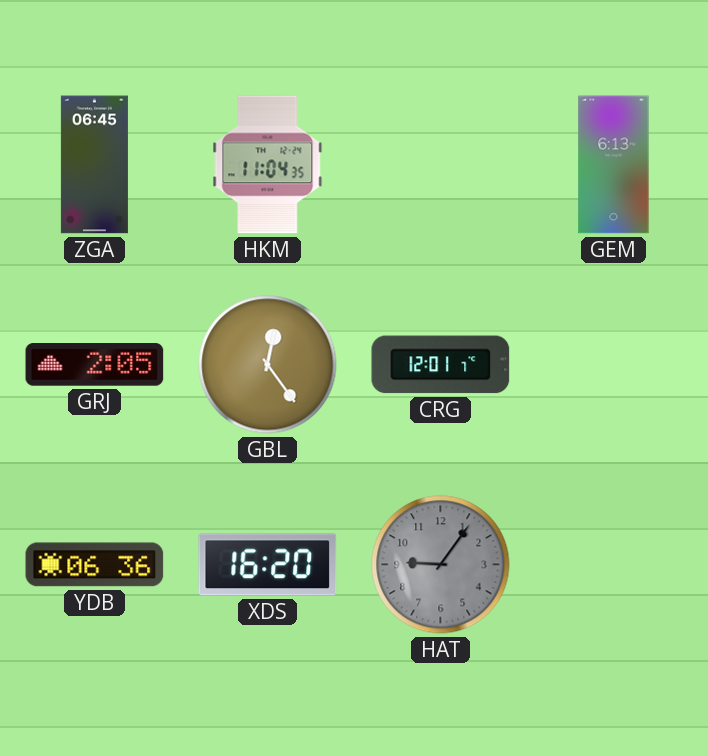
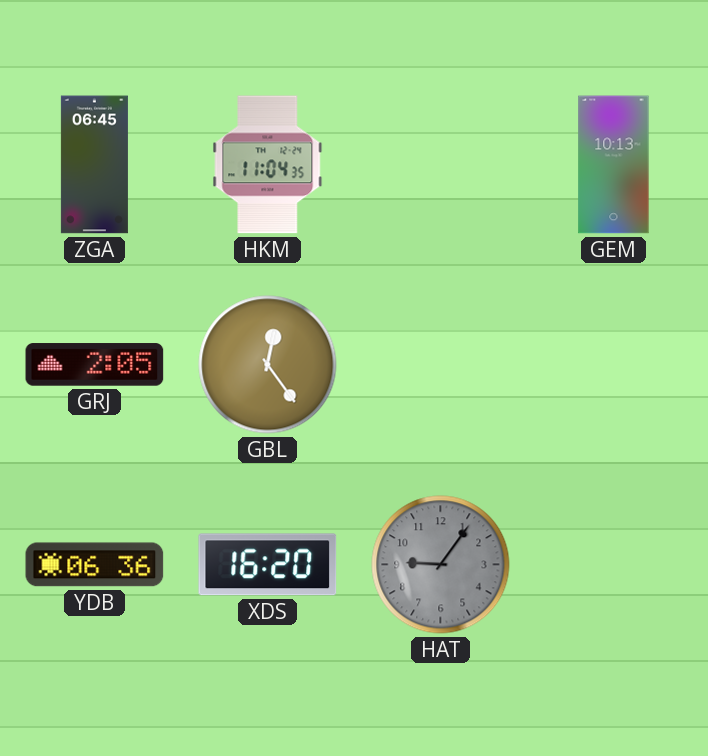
GEM: 6:13 -> 10:13 (614, 165)
CRG: 12:01 -> none (441, 365)
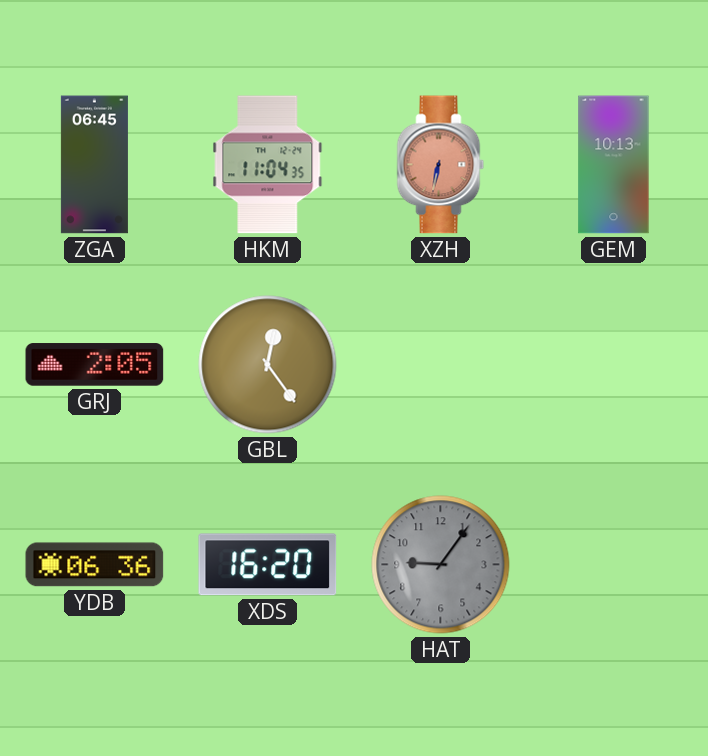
XZH: none -> 6:32 (441, 165)
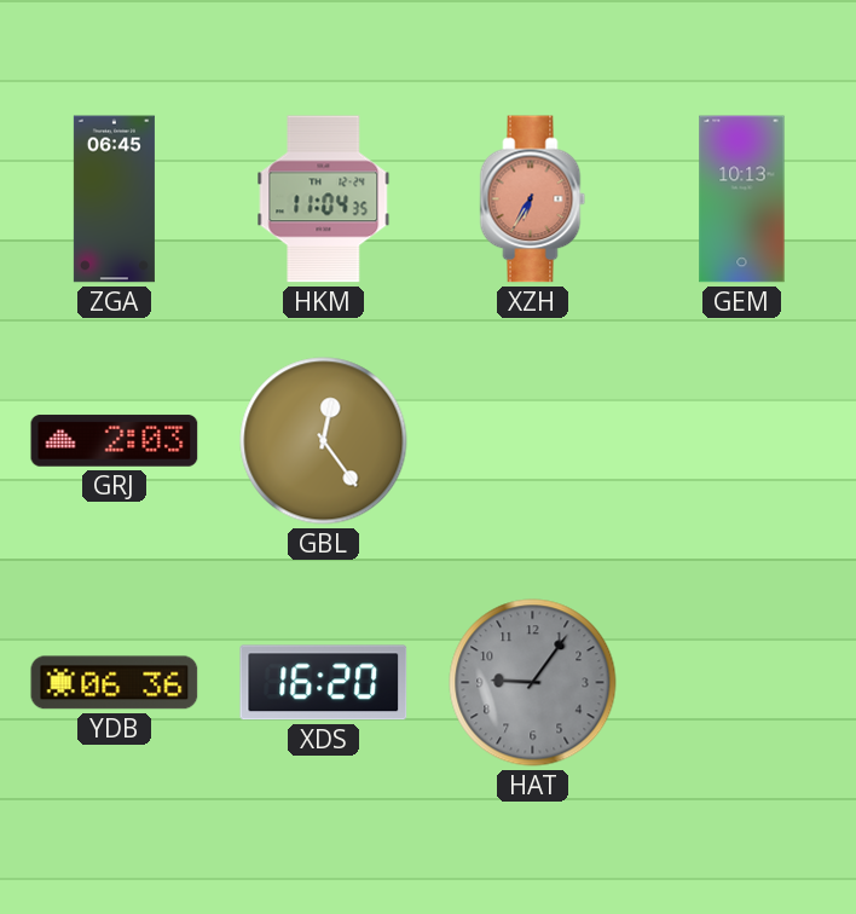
XZH: 6:32 -> 6:35 (533, 199)
GRJ: 2:05 -> 2:03 (115, 441)
